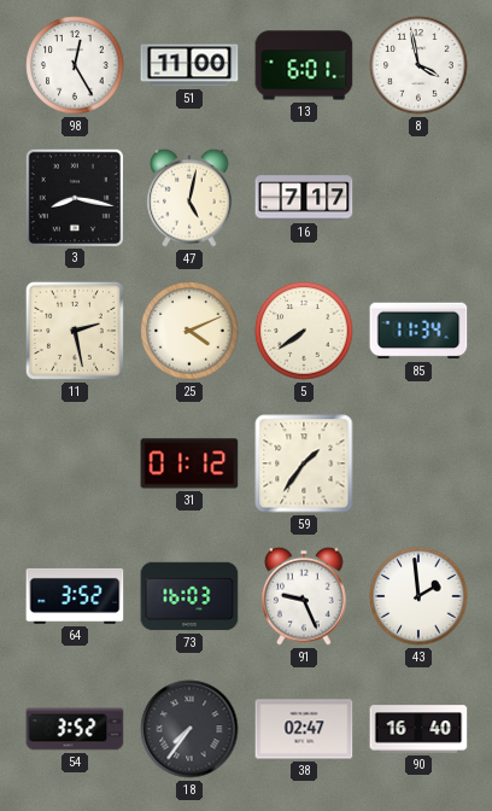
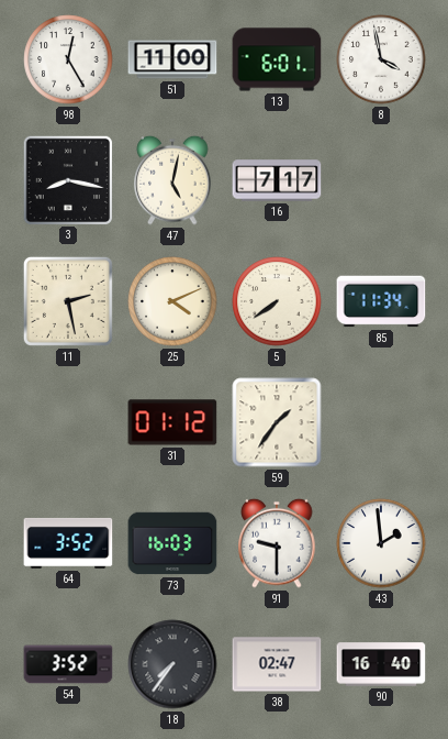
91: 9:26 -> 9:30 (277, 543)
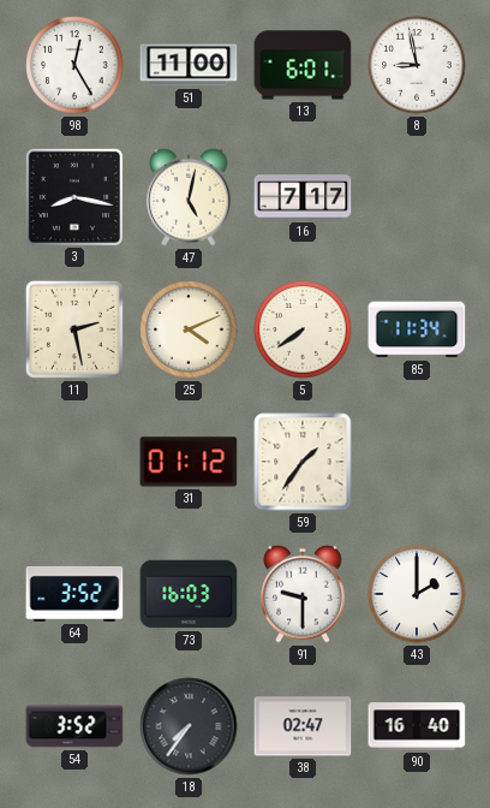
8: 3:58 -> 8:58 (417, 65)
43: 1:59 -> 2:00 (417, 594)
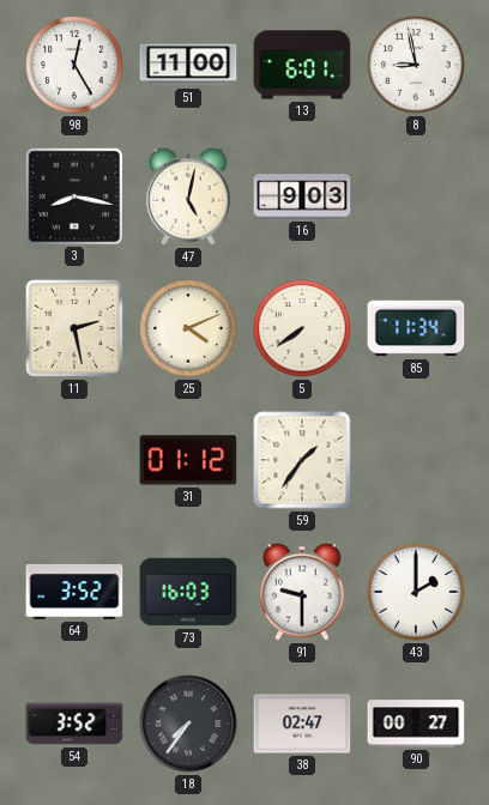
16: 7:17 -> 9:03 (302, 196)
90: 16:40 -> 00:27 (416, 724)
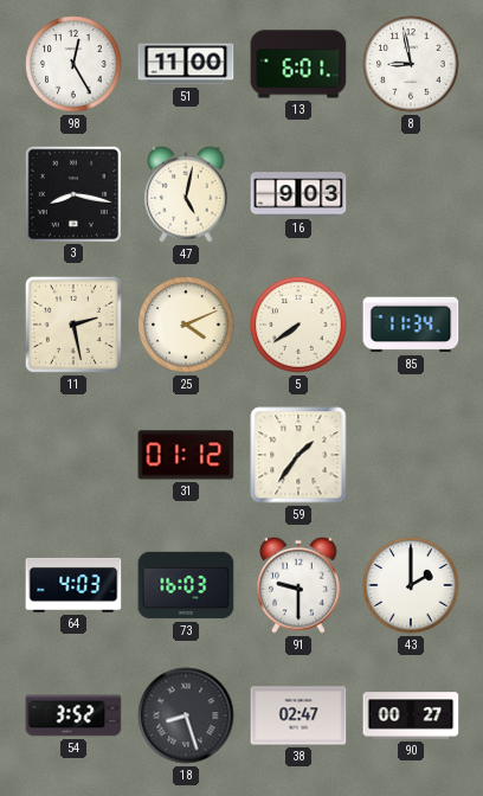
64: 3:52 -> 4:03 (73, 585)
18: 7:36 -> 8:27 (186, 715)
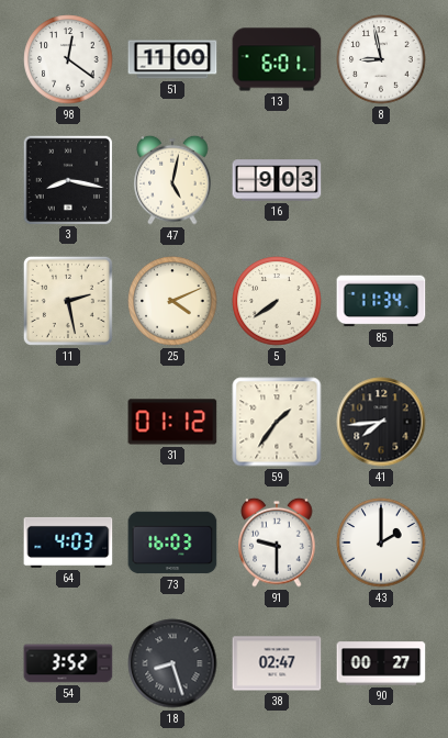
98: 12:25 -> 12:21 (68, 59)
41: none -> 7:44 (381, 422)
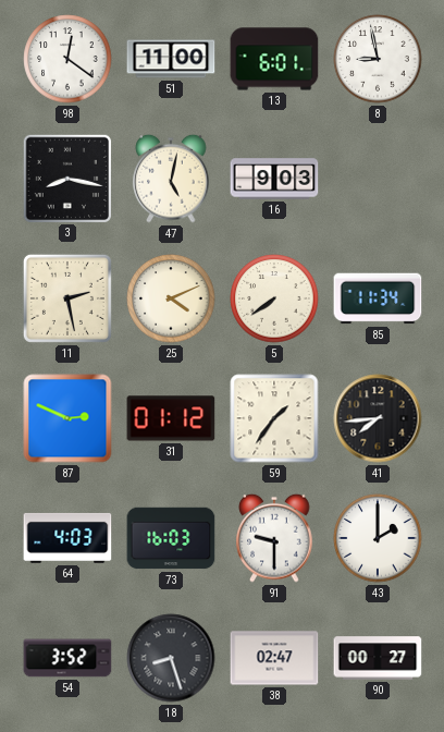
87: none -> 2:49 (67, 418)
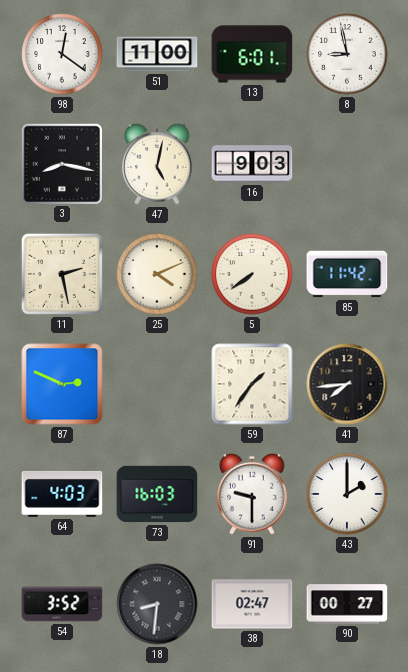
85: 11:34 -> 11:42 (347, 274)
31: 01:12 -> none (171, 418)
18: 8:27 -> 8:31 (157, 604)
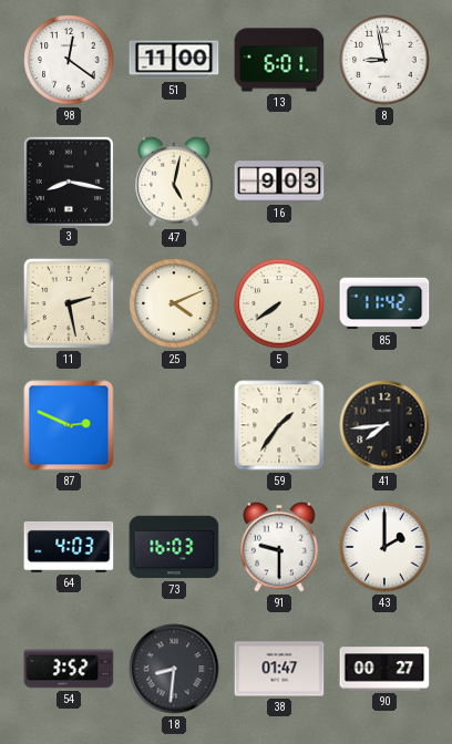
38: 02:47 -> 01:47 (279, 669)
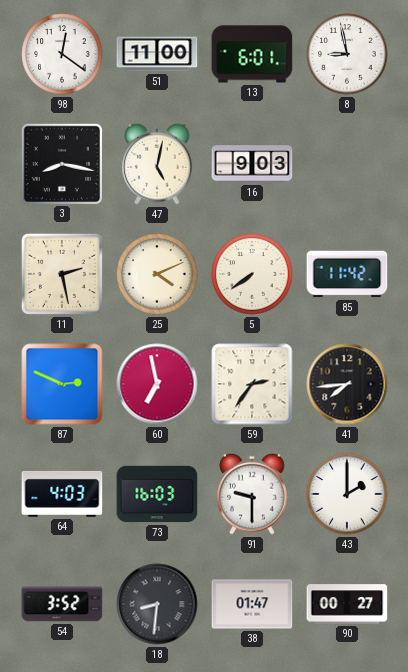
60: none -> 6:58 (157, 384)
59: 1:36 -> 2:36 (252, 384)
